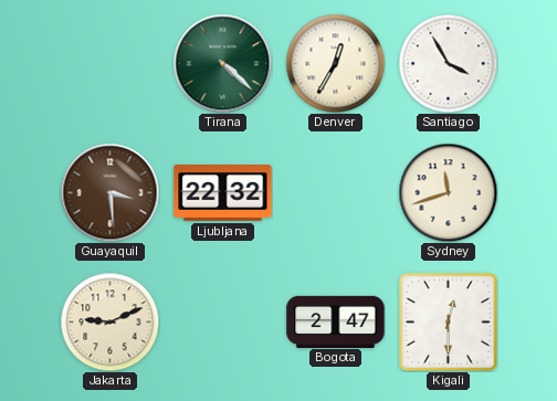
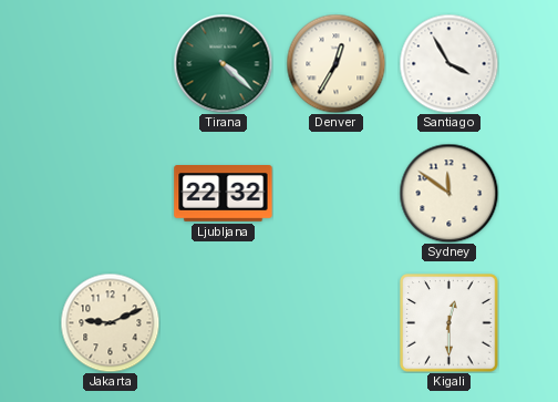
Guayaquil: 3:29 -> none (109, 192)
Sydney: 11:42 -> 11:51 (448, 193)
Bogota: 2:47 -> none (336, 321)
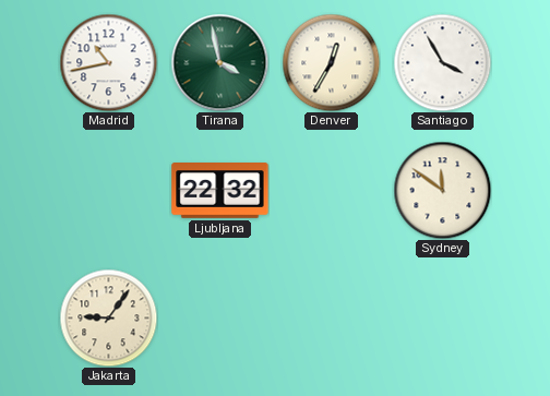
Madrid: none -> 10:43 (108, 62)
Tirana: 4:22 -> 3:58 (219, 62)
Jakarta: 9:11 -> 9:06 (108, 317)
Kigali: 12:30 -> none (449, 323)
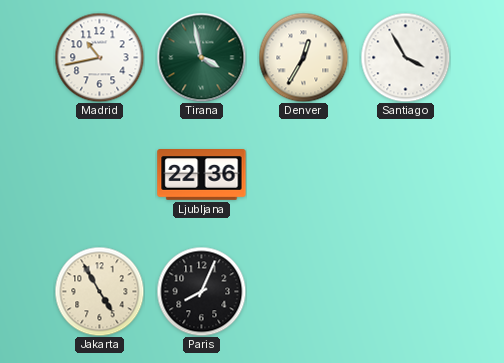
Ljubljana: 22:32 -> 22:36 (202, 175)
Sydney: 11:51 -> none (442, 190)
Jakarta: 9:06 -> 4:55 (99, 291)
Paris: none -> 8:04 (201, 291)
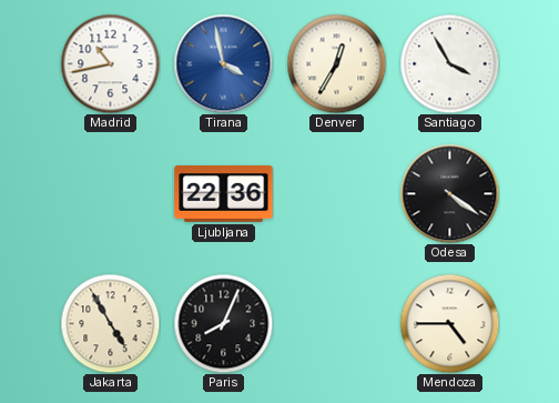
Tirana dial: green -> blue (223, 63)
Odesa: none -> 4:21 (449, 193)
Mendoza: none -> 4:45 (449, 323)
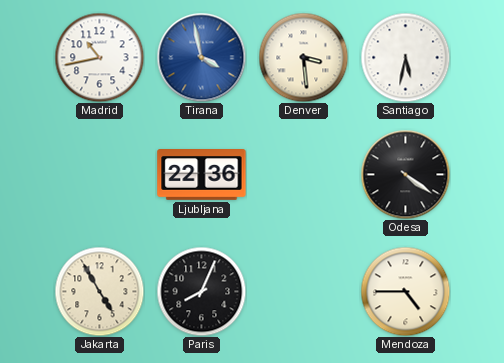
Denver: 12:35 -> 3:29 (303, 57)
Santiago: 3:55 -> 5:32 (405, 57)
